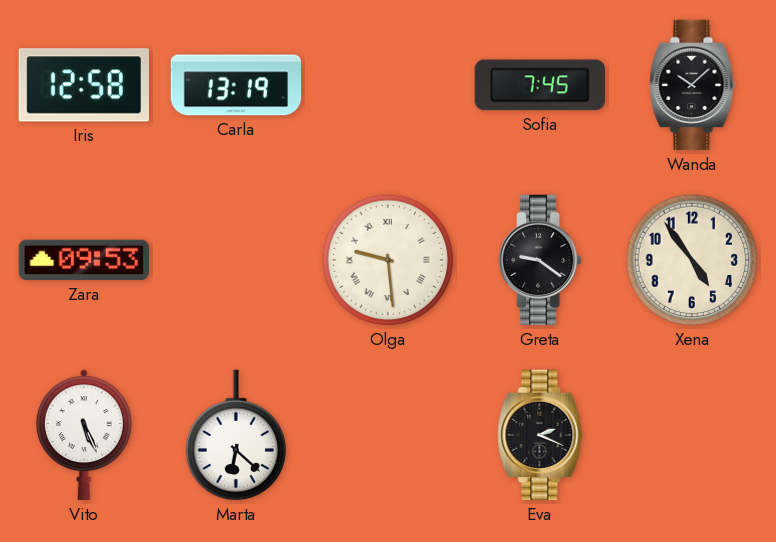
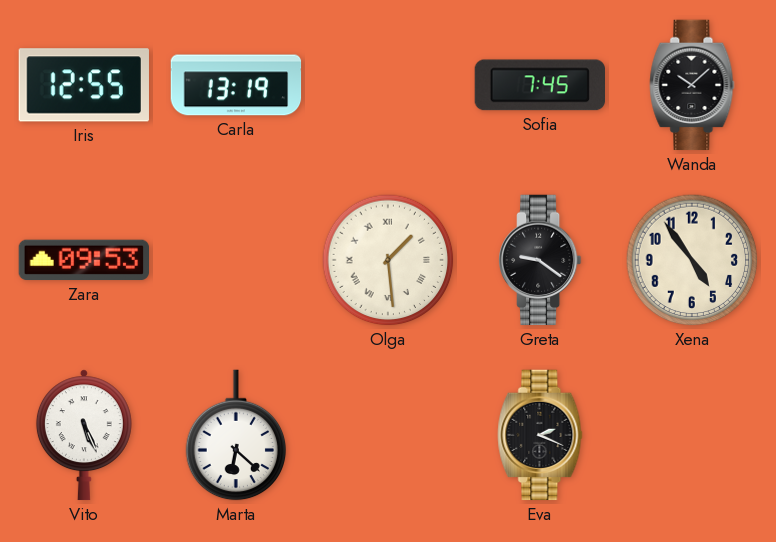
Iris: 12:58 -> 12:55 (84, 85)
Olga: 9:29 -> 1:29 (388, 260)
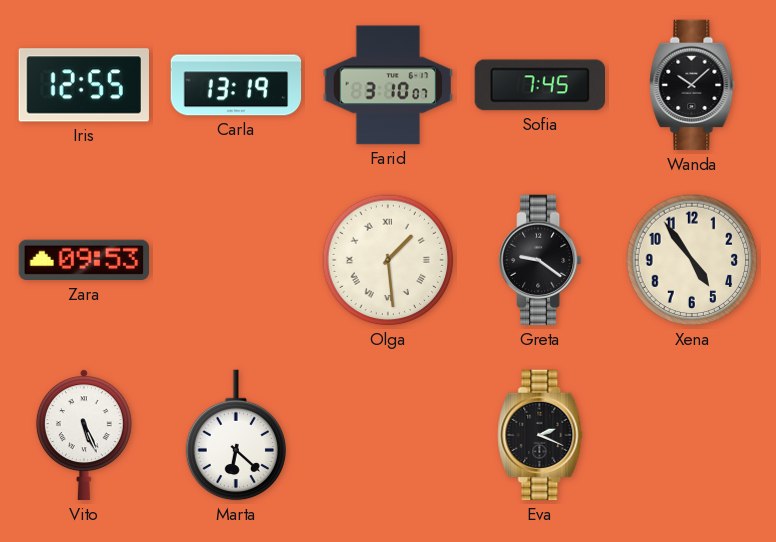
Farid: none -> 3:10 (387, 85)
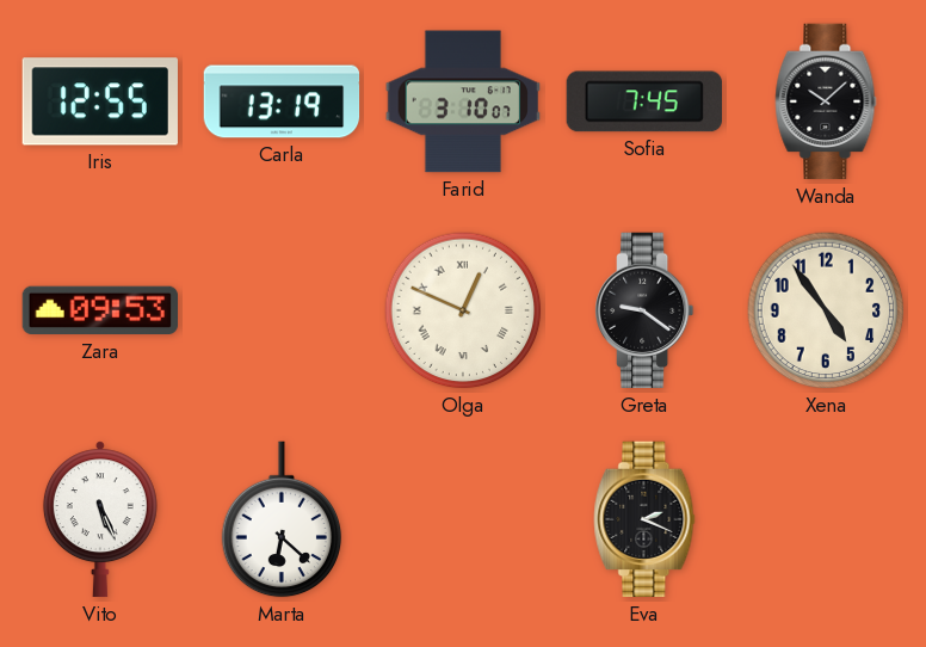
Olga: 1:29 -> 12:49 (463, 310)
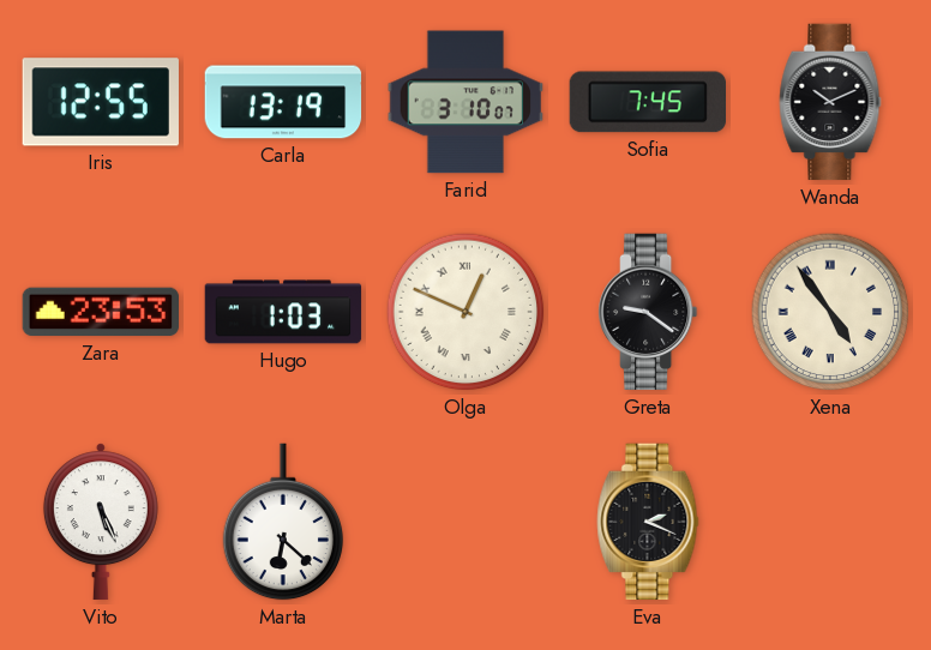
Wanda: 10:08 -> 10:11 (830, 102)
Zara: 09:53 -> 23:53 (100, 312)
Hugo: none -> 1:03 (283, 312)
Xena numerals: Arabic -> Roman (830, 312)
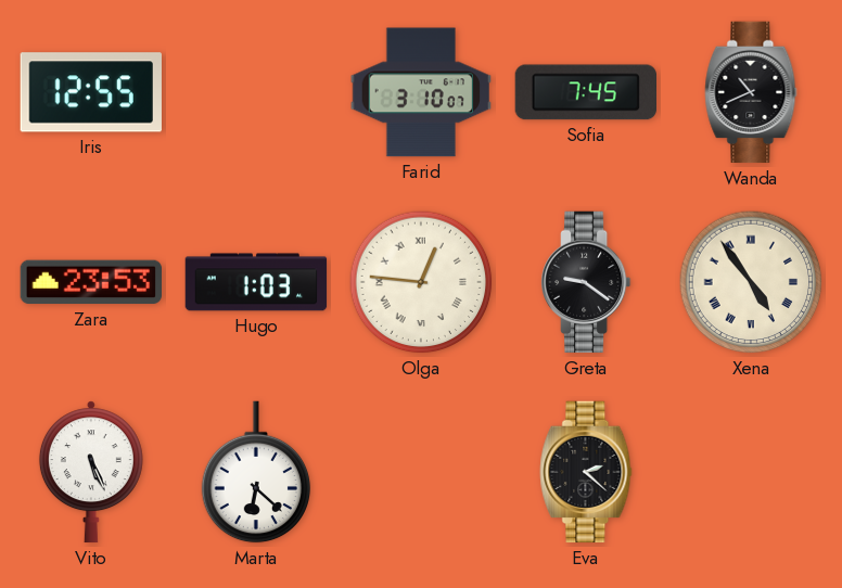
Carla: 13:19 -> none (283, 102)
Wanda: 10:11 -> 10:41 (751, 92)
Olga: 12:49 -> 12:46 (421, 282)
Eva: 2:19 -> 2:22 (586, 472)
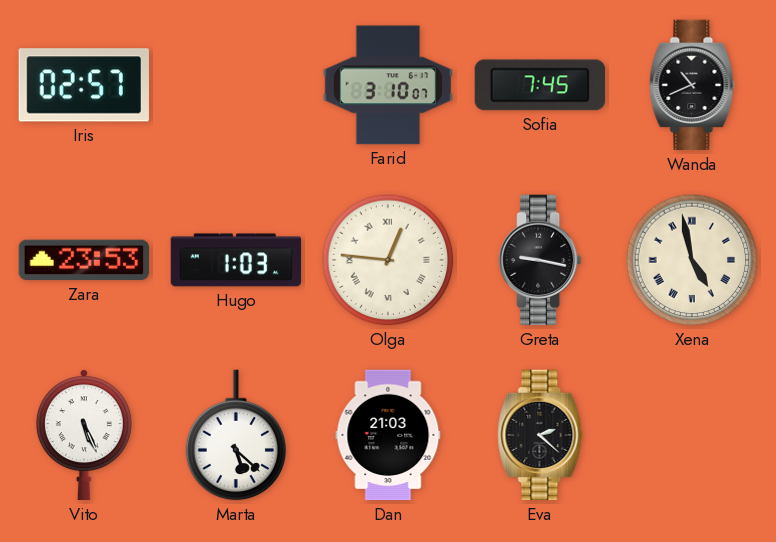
Iris: 12:55 -> 02:57 (84, 85)
Greta: 9:21 -> 9:17 (541, 260)
Xena: 4:54 -> 4:58 (692, 260)
Marta: 6:22 -> 5:22 (236, 435)
Dan: none -> 21:03 (388, 435)
